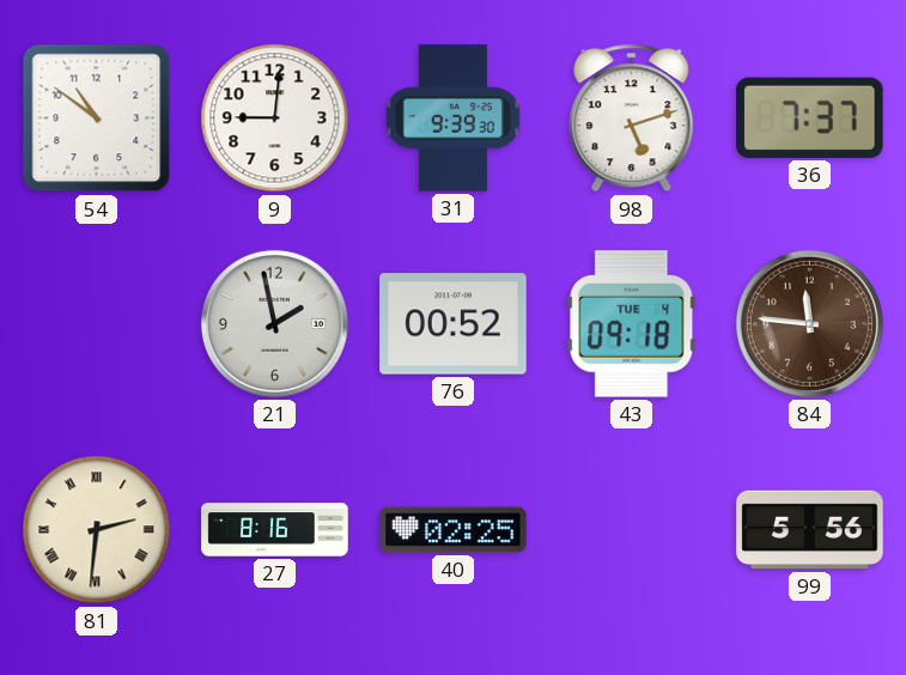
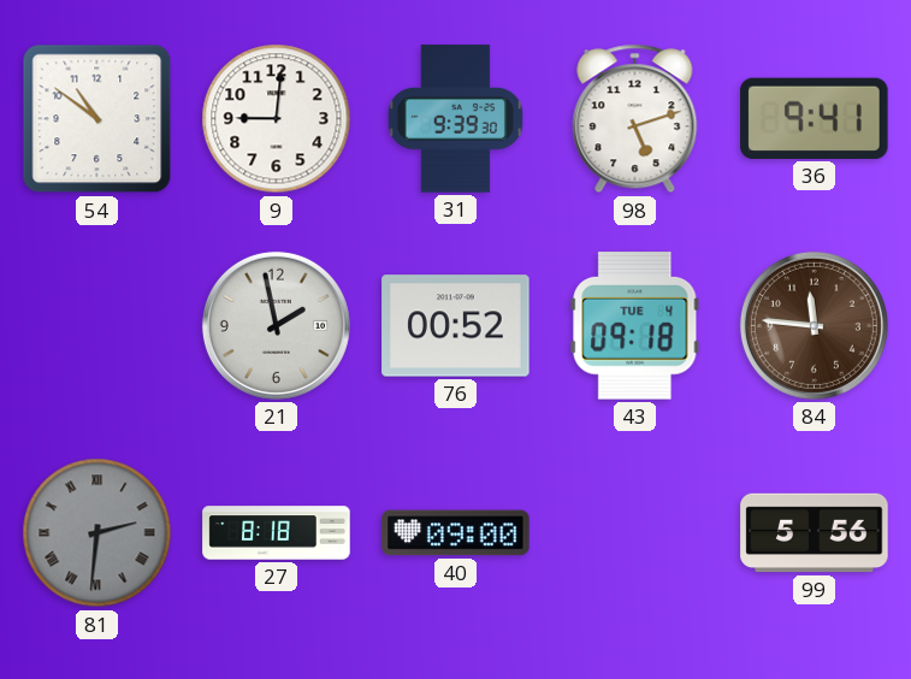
36: 7:37 -> 9:41 (815, 118)
81 dial: cream -> grey (97, 533)
27: 8:16 -> 8:18 (277, 533)
40: 02:25 -> 09:00 (456, 533)
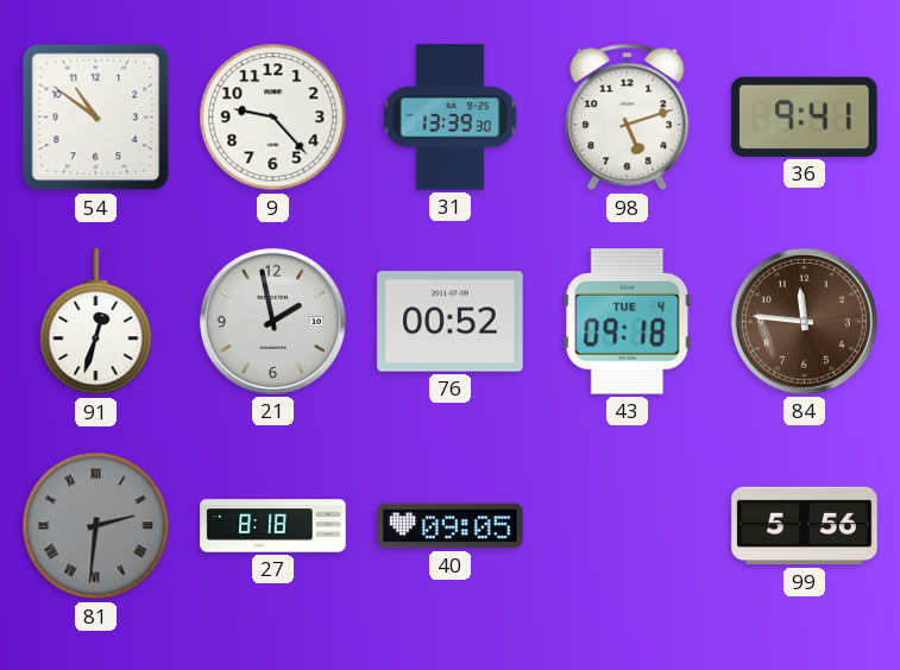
9: 9:01 -> 9:23 (273, 118)
31: 9:39 -> 13:39 (449, 118)
91: none -> 12:33 (96, 322)
40: 09:00 -> 09:05 (451, 526)
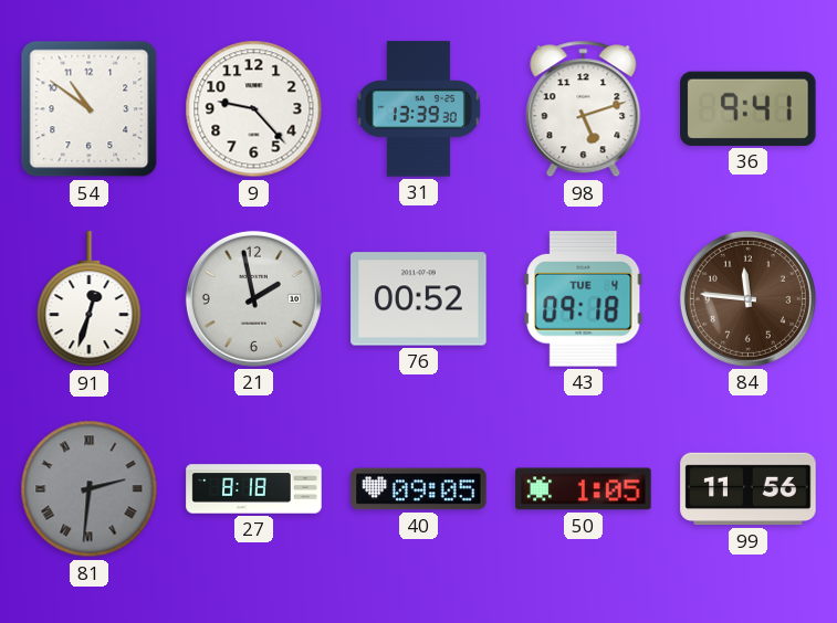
50: none -> 1:05 (584, 489)
99: 5:56 -> 11:56 (749, 489)
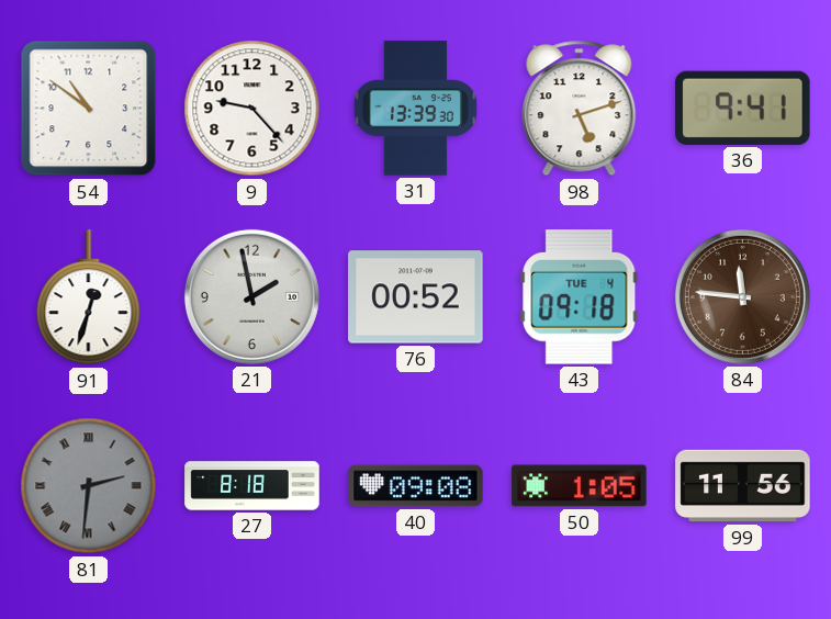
40: 09:05 -> 09:08 (416, 486)
